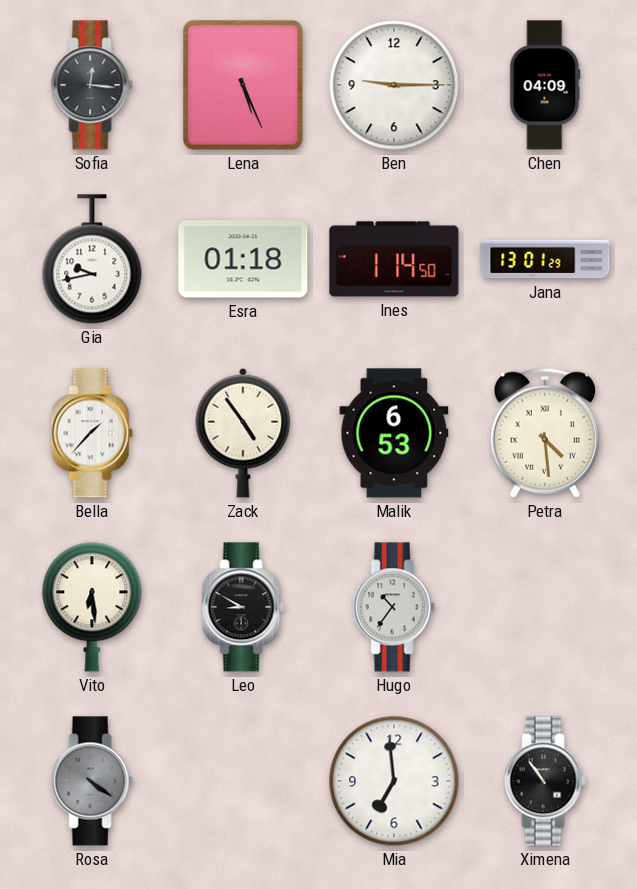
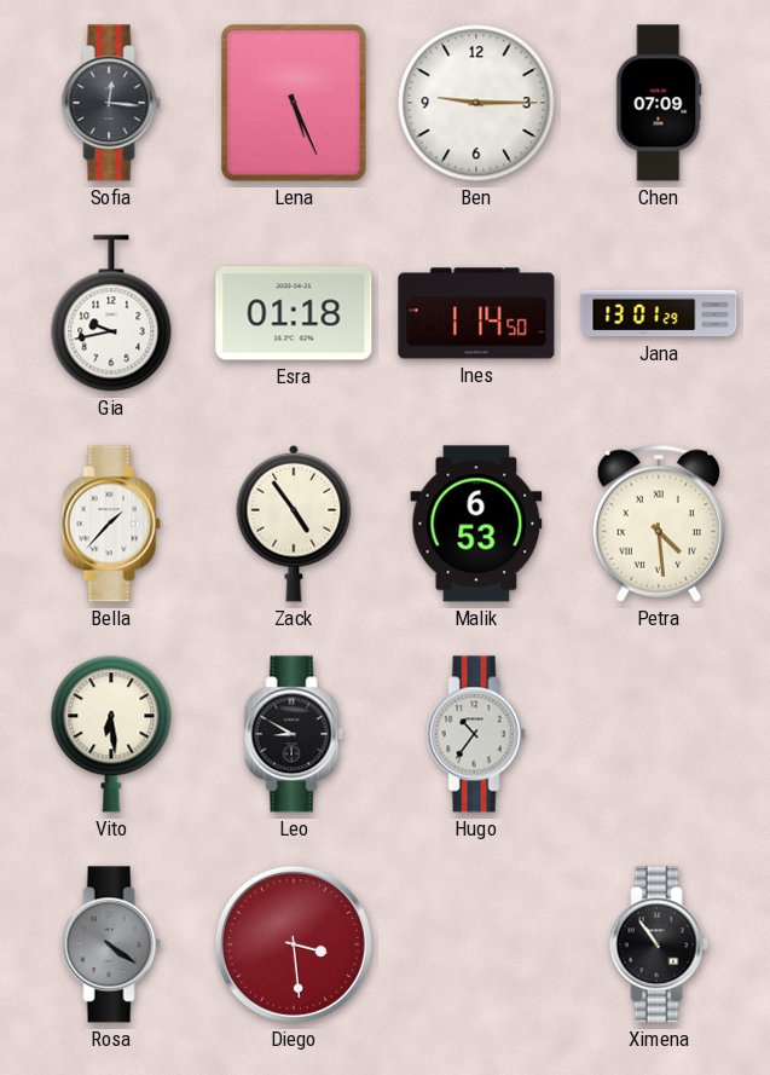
Chen: 04:09 -> 07:09 (659, 103)
Diego: none -> 3:29 (294, 944)
Mia: 6:59 -> none (394, 781)
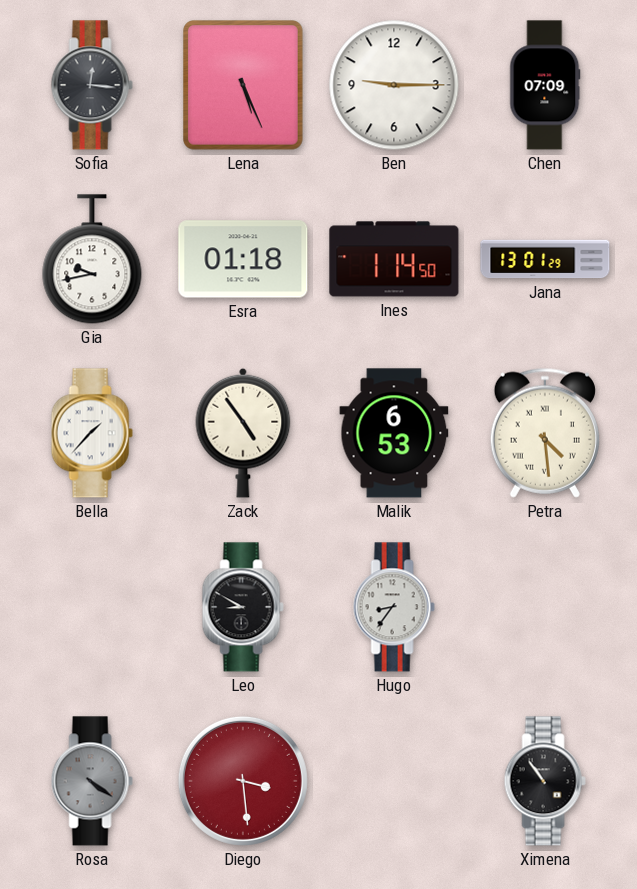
Vito: 6:29 -> none (111, 734)
Hugo: 10:36 -> 8:36 (394, 607)
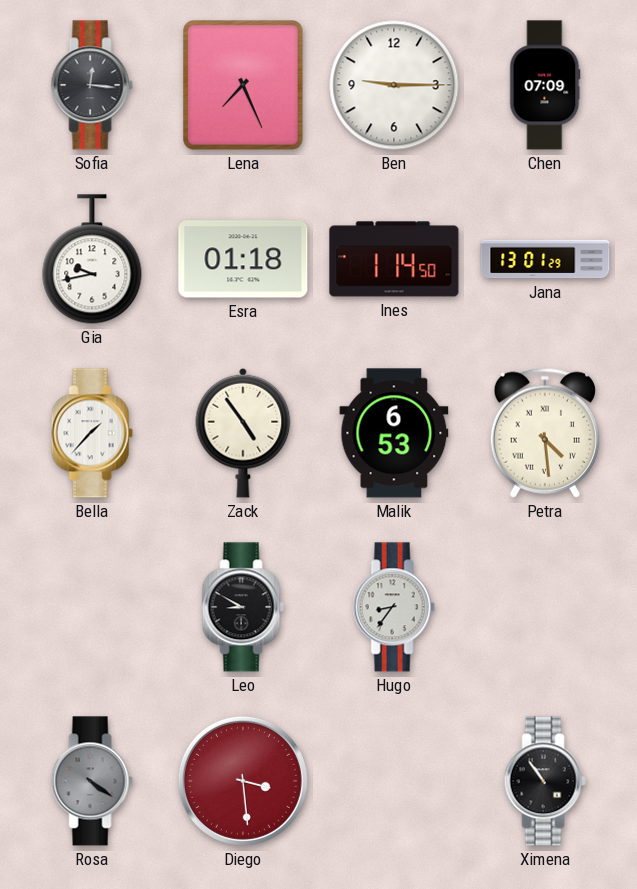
Lena: 5:26 -> 7:26 (244, 86)
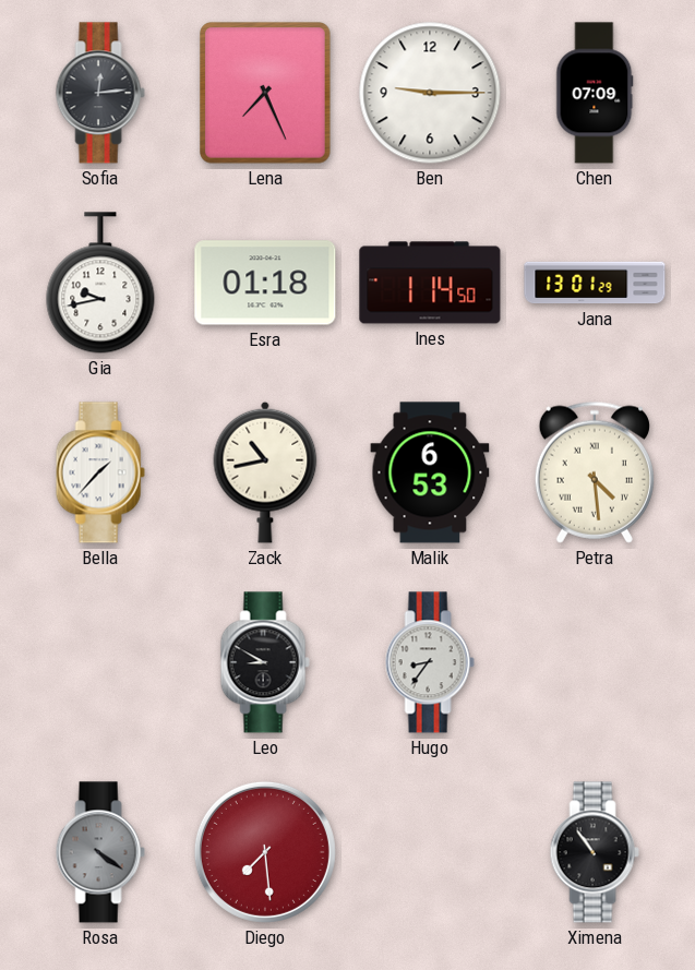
Sofia: 12:16 -> 12:14 (100, 93)
Zack: 4:54 -> 10:43 (265, 472)
Diego: 3:29 -> 7:29 (265, 852)
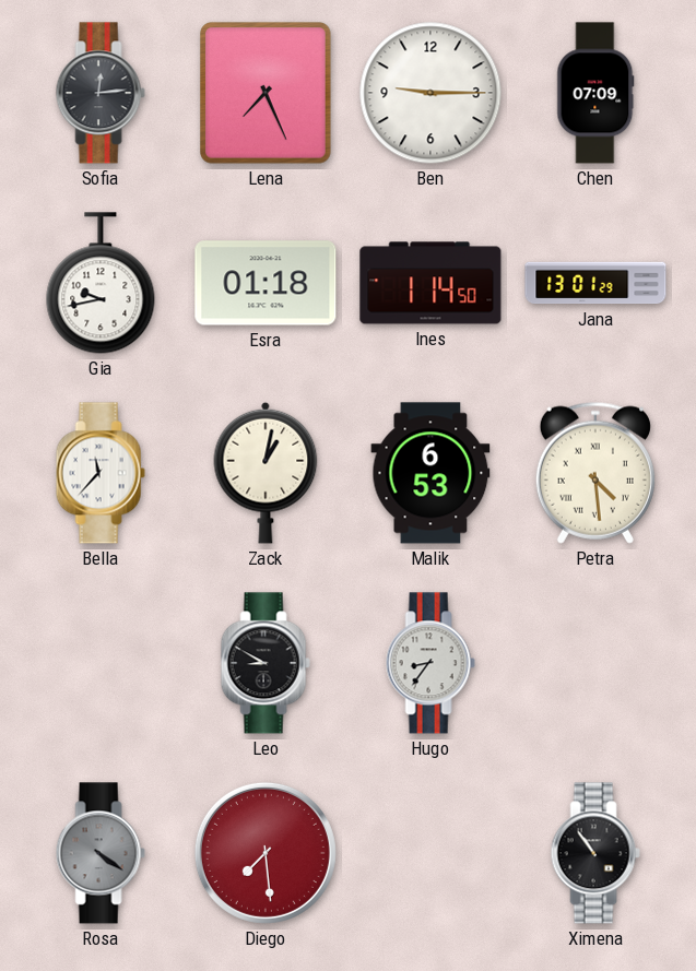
Bella: 1:37 -> 11:37 (101, 473)
Zack: 10:43 -> 1:02 (266, 473)
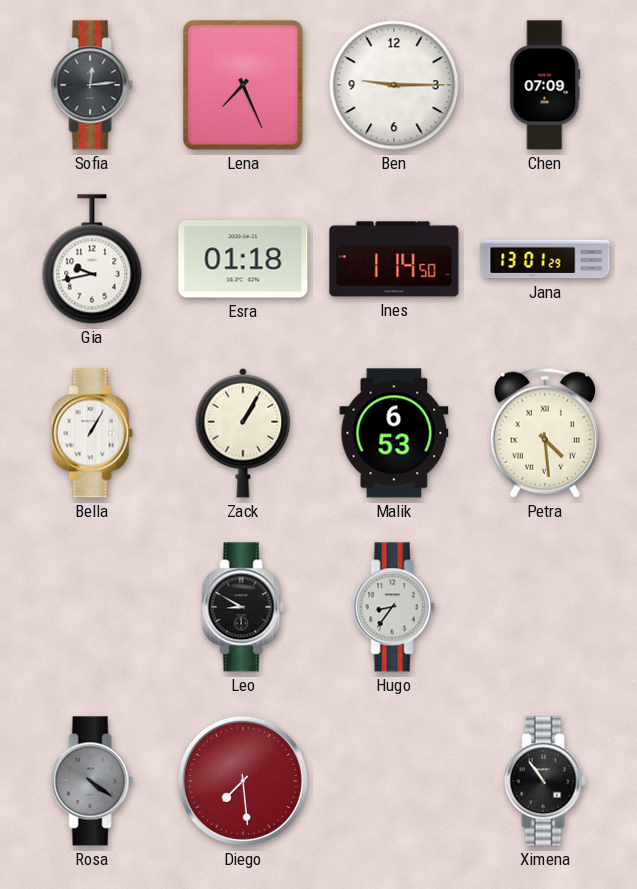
Bella: 11:37 -> 1:05 (92, 433)
Zack: 1:02 -> 1:05 (243, 433)
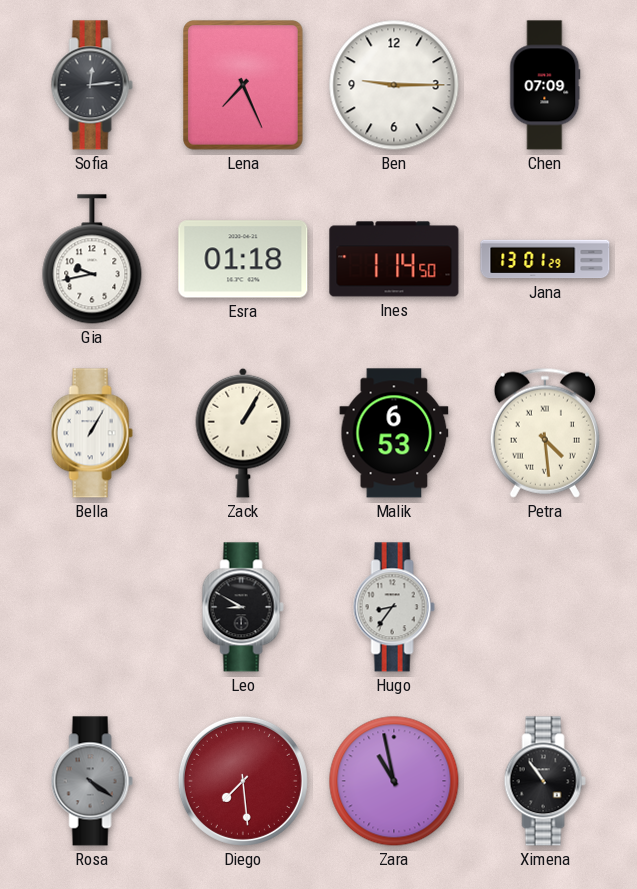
Zara: none -> 10:58 (394, 781)
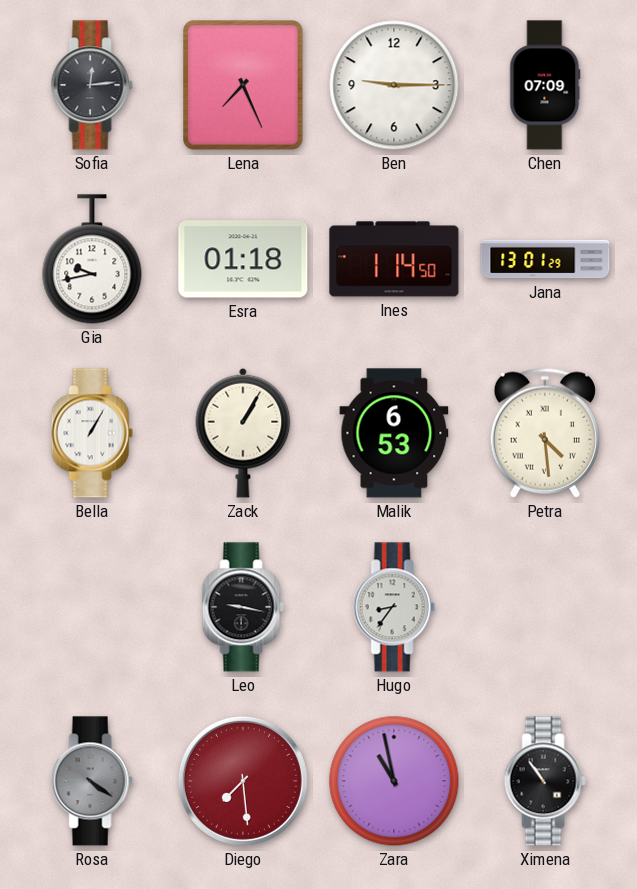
Leo: 8:50 -> 9:17 (243, 607)
